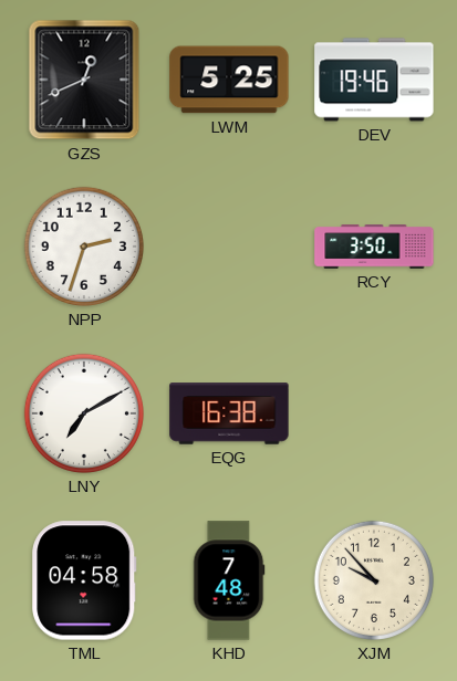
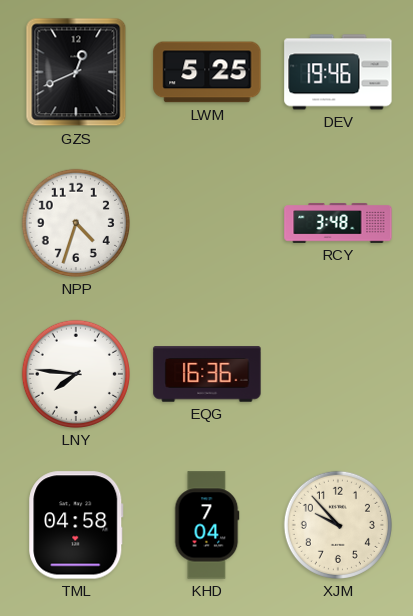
NPP: 2:33 -> 4:33 (76, 223)
RCY: 3:50 -> 3:48 (338, 223)
LNY: 7:10 -> 7:46 (76, 374)
EQG: 16:38 -> 16:36 (207, 374)
KHD: 7:48 -> 7:04 (207, 525)
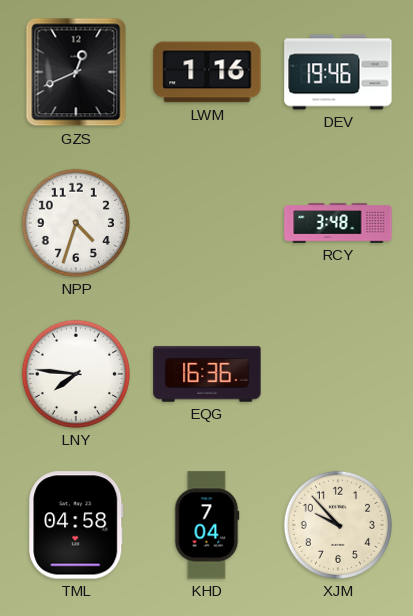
LWM: 5:25 -> 1:16 (207, 72)
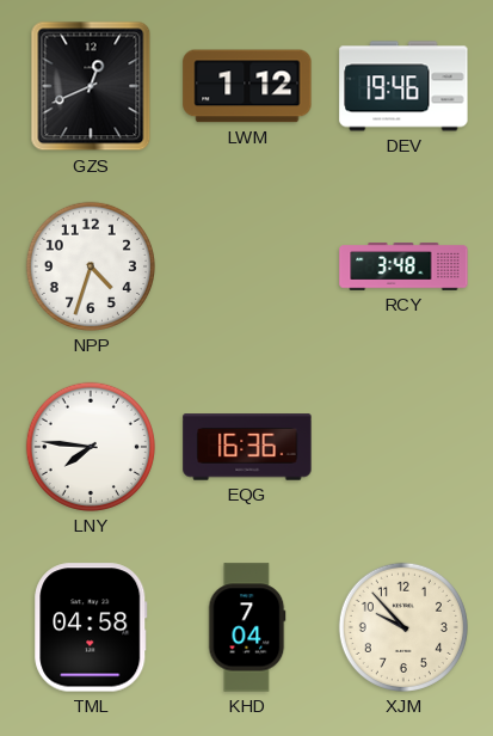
LWM: 1:16 -> 1:12 (247, 86)
